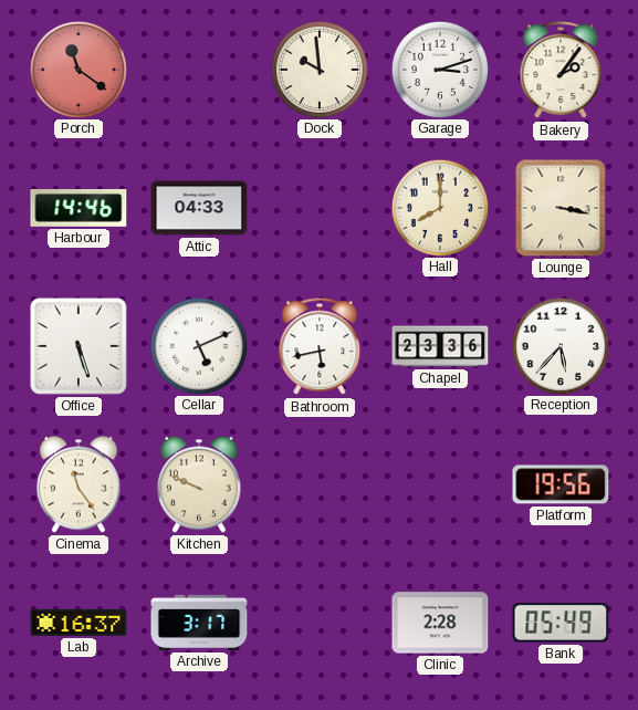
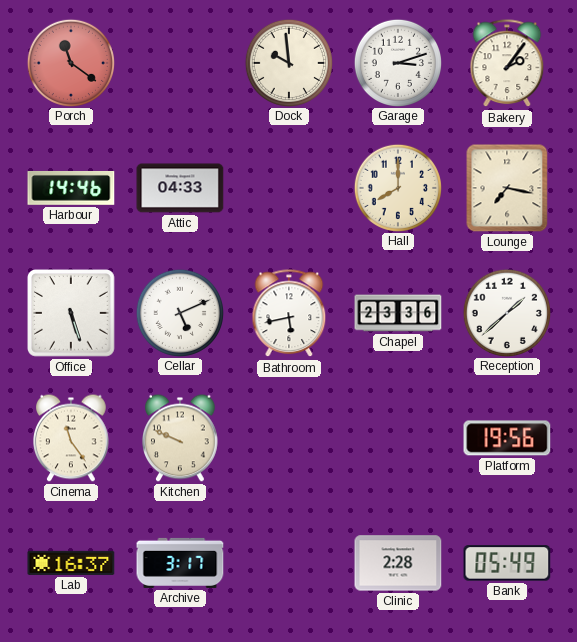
Lounge: 3:17 -> 7:17 (507, 188)
Reception: 5:37 -> 1:38 (506, 312)
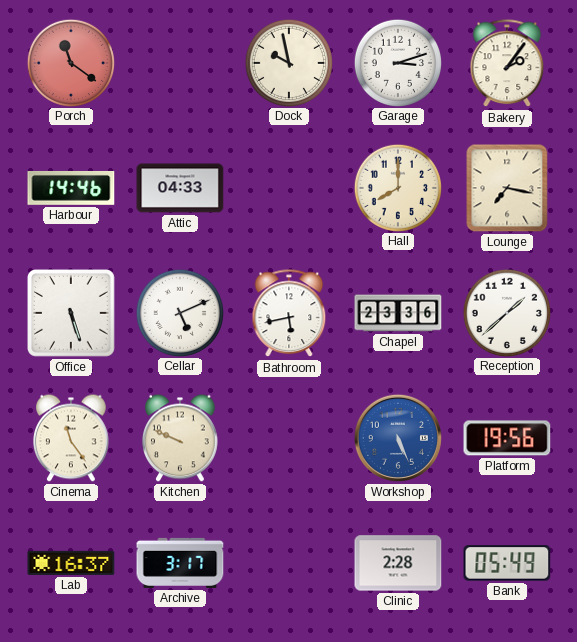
Dock: 9:59 -> 9:58 (288, 62)
Workshop: none -> 5:26 (398, 438)
